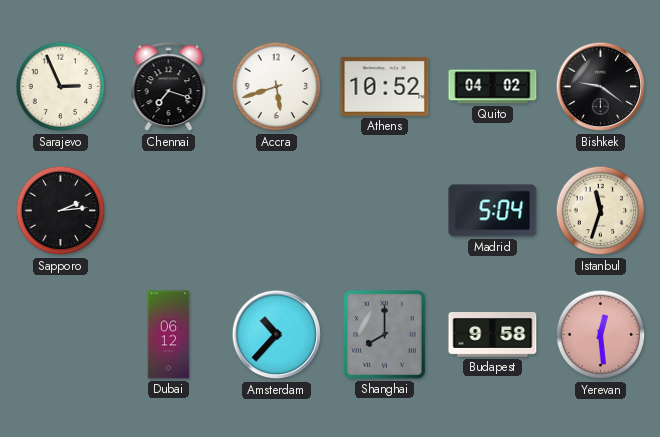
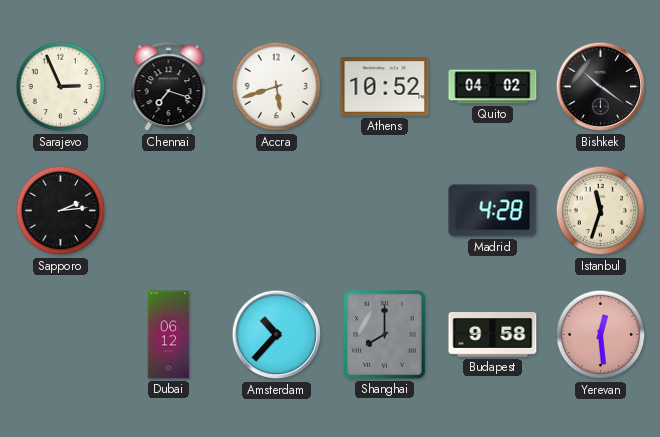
Bishkek: 9:21 -> 10:21 (601, 87)
Madrid: 5:04 -> 4:28 (493, 211)
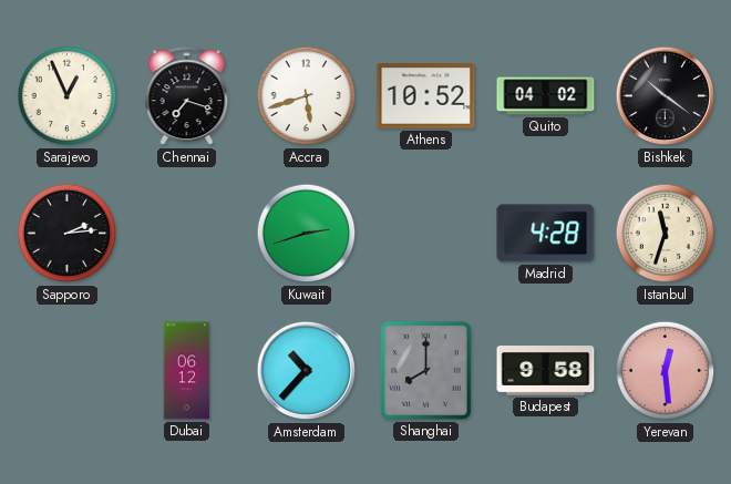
Sarajevo: 2:56 -> 12:56 (68, 96)
Kuwait: none -> 2:42 (307, 234)
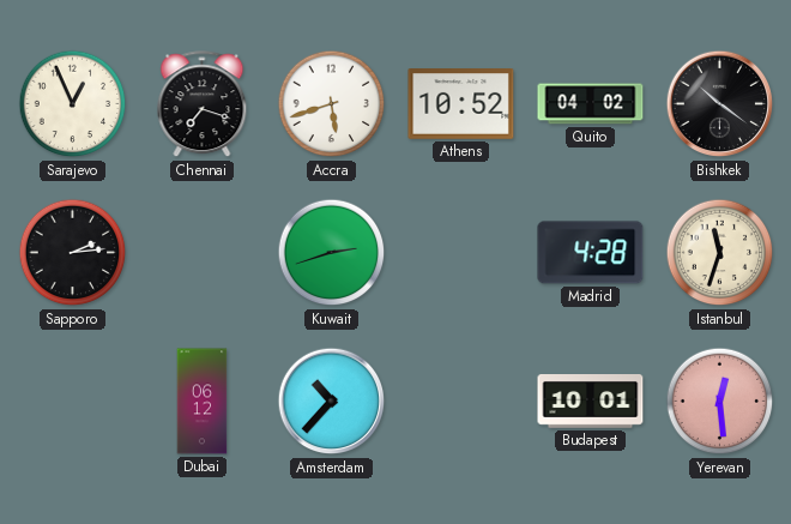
Shanghai: 8:00 -> none (426, 371)
Budapest: 9:58 -> 10:01 (591, 402)
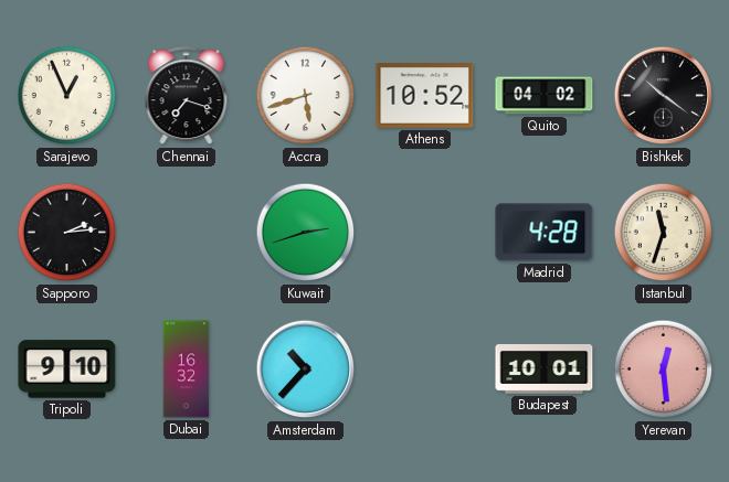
Tripoli: none -> 9:10 (67, 369)
Dubai: 06:12 -> 16:32 (187, 369)
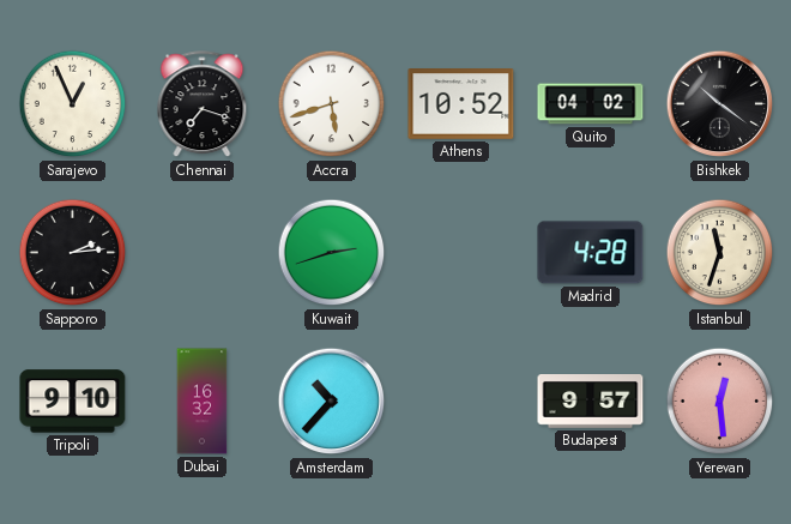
Budapest: 10:01 -> 9:57 (591, 402)
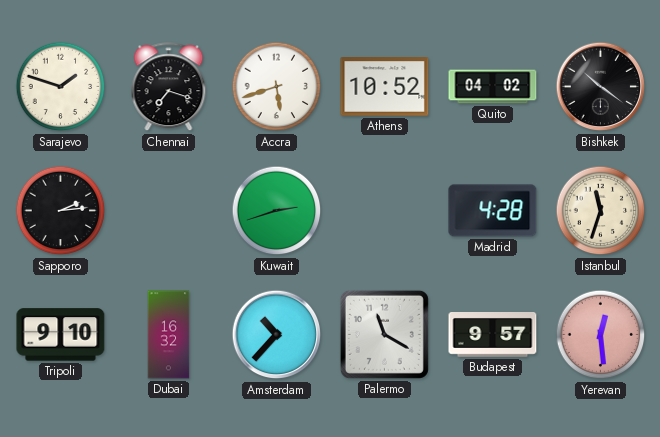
Sarajevo: 12:56 -> 1:48 (61, 87)
Palermo: none -> 11:20 (384, 334)
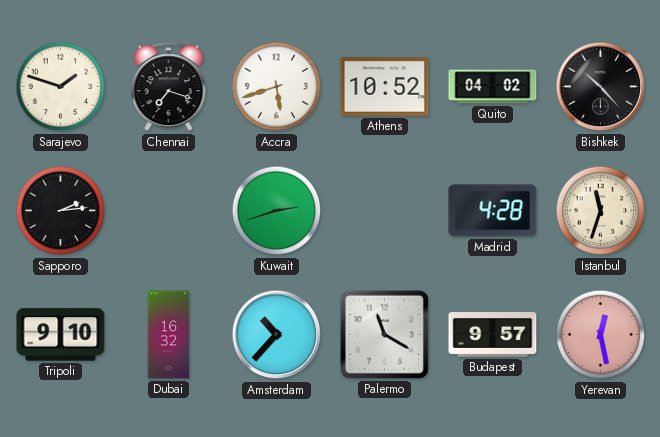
Bishkek: 10:21 -> 10:23 (601, 87)
Yerevan: 12:29 -> 12:28 (601, 335)
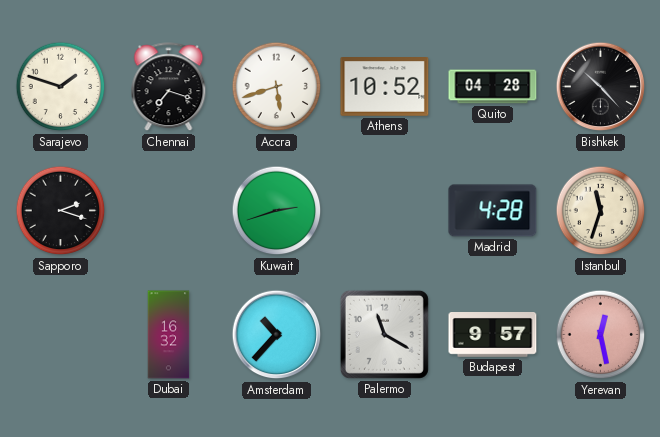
Quito: 04:02 -> 04:28 (493, 87)
Sapporo: 2:14 -> 2:18 (61, 211)
Tripoli: 9:10 -> none (61, 335)
